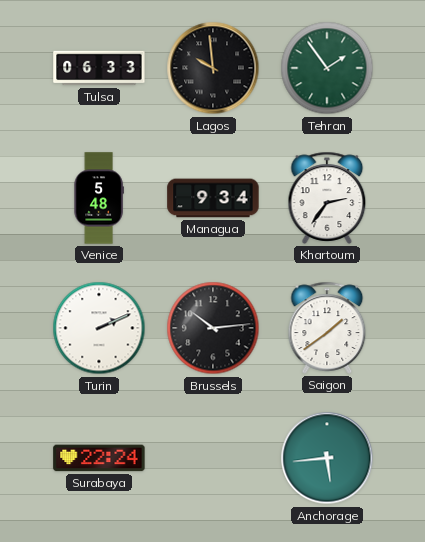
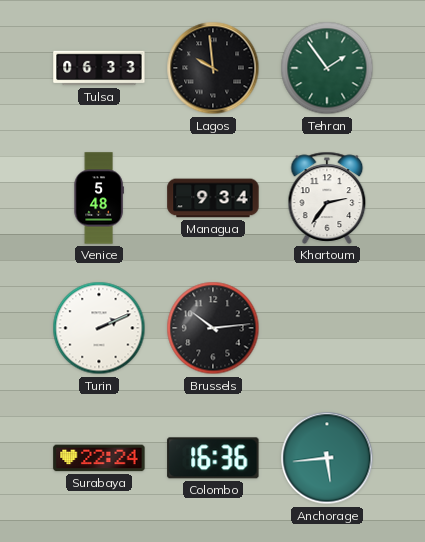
Saigon: 1:39 -> none (327, 328)
Colombo: none -> 16:36 (213, 458)
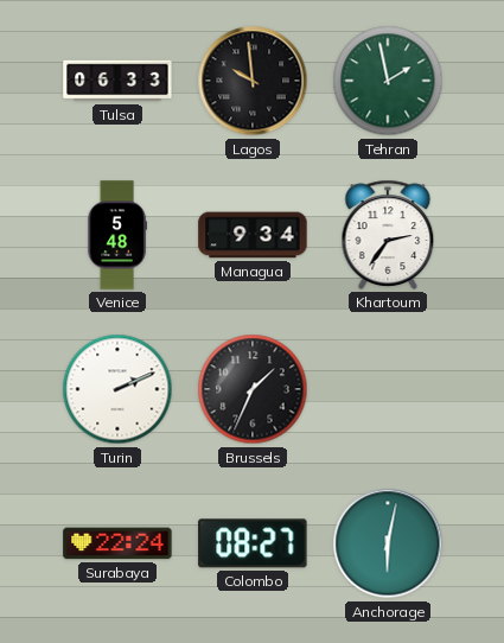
Tehran: 1:54 -> 1:58 (388, 81)
Brussels: 10:14 -> 1:34 (253, 389)
Colombo: 16:36 -> 08:27 (253, 543)
Anchorage: 5:44 -> 6:02 (388, 543)
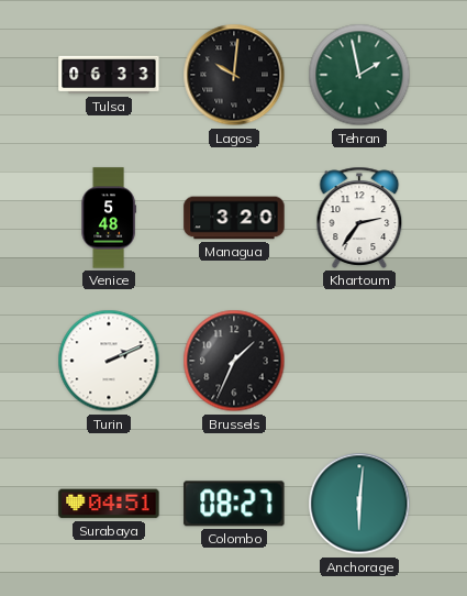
Lagos: 9:59 -> 10:01 (234, 75)
Managua: 9:34 -> 3:20 (234, 218)
Surabaya: 22:24 -> 04:51 (109, 504)
Anchorage: 6:02 -> 6:01 (359, 504)
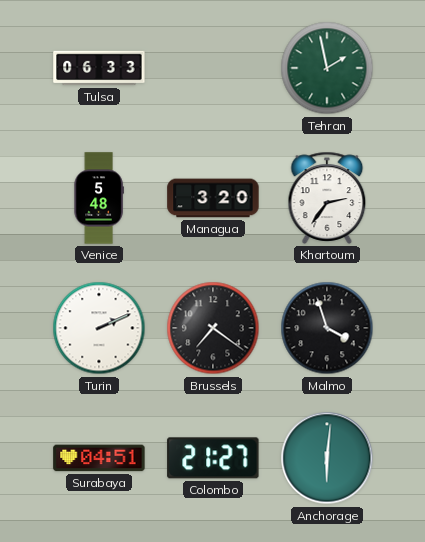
Lagos: 10:01 -> none (234, 75)
Brussels: 1:34 -> 7:21 (213, 328)
Malmo: none -> 3:57 (327, 328)
Colombo: 08:27 -> 21:27 (213, 458)
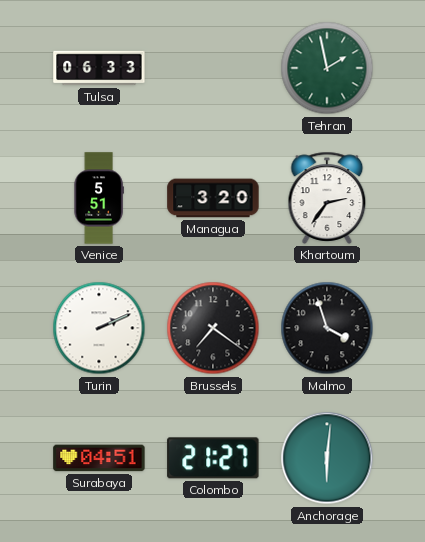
Venice: 5:48 -> 5:51 (99, 198)
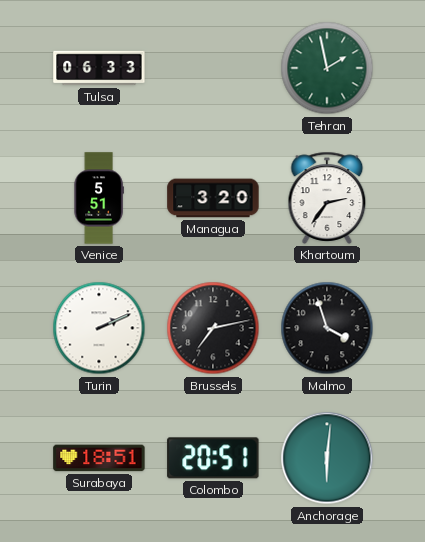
Brussels: 7:21 -> 7:13 (213, 328)
Surabaya: 04:51 -> 18:51 (99, 458)
Colombo: 21:27 -> 20:51 (213, 458)
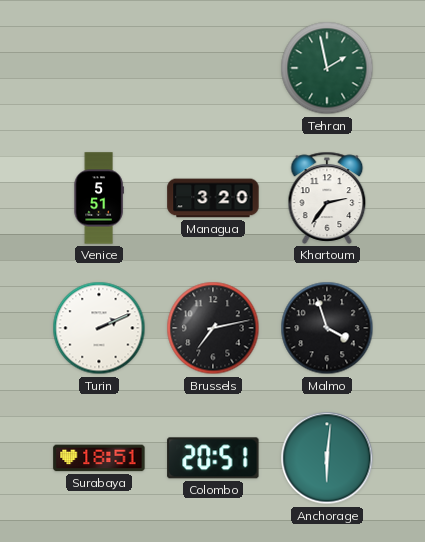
Tulsa: 06:33 -> none (99, 68)
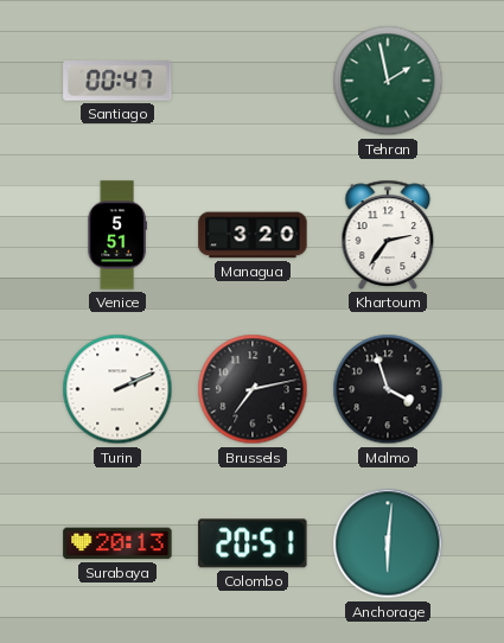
Santiago: none -> 00:47 (117, 81)
Surabaya: 18:51 -> 20:13 (117, 543)
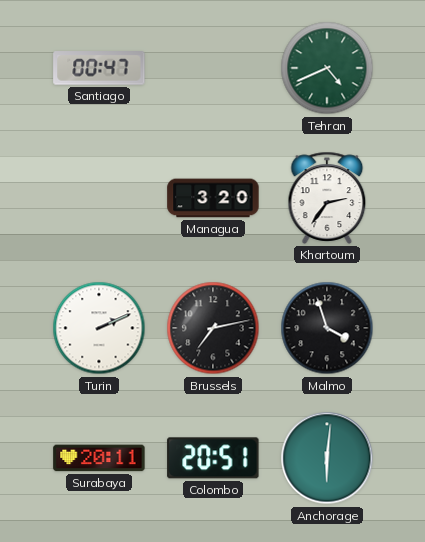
Tehran: 1:58 -> 4:41 (327, 68)
Venice: 5:51 -> none (117, 235)
Surabaya: 20:13 -> 20:11 (99, 458)
